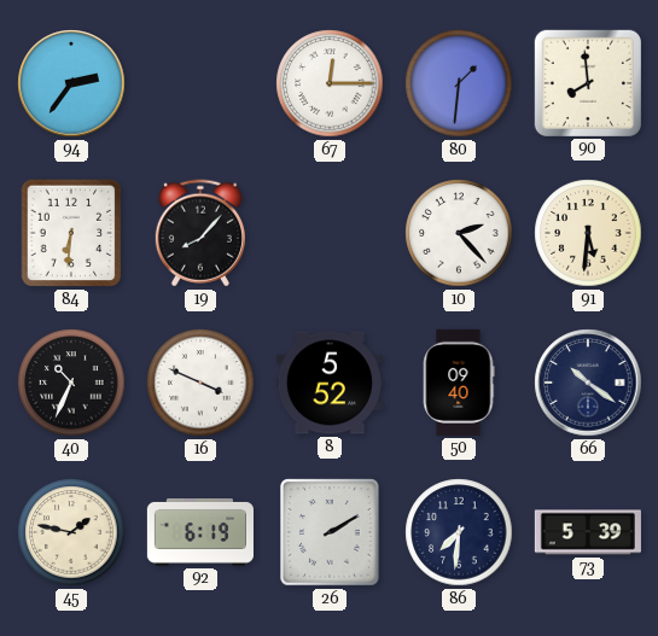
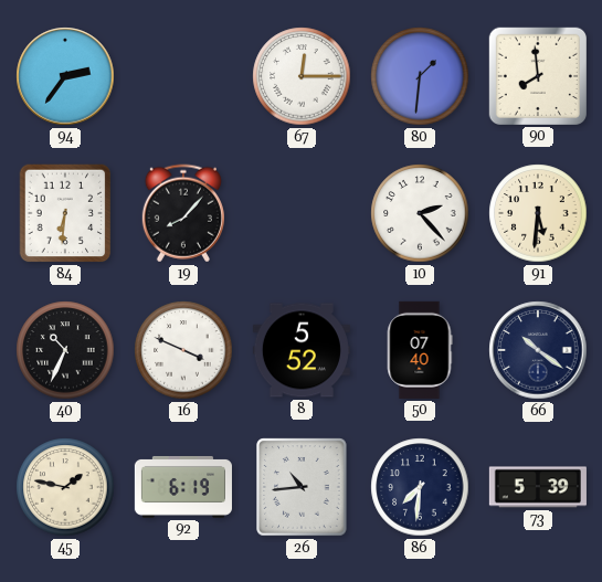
50: 09:40 -> 07:40 (420, 350)
26: 2:10 -> 10:44 (302, 487)
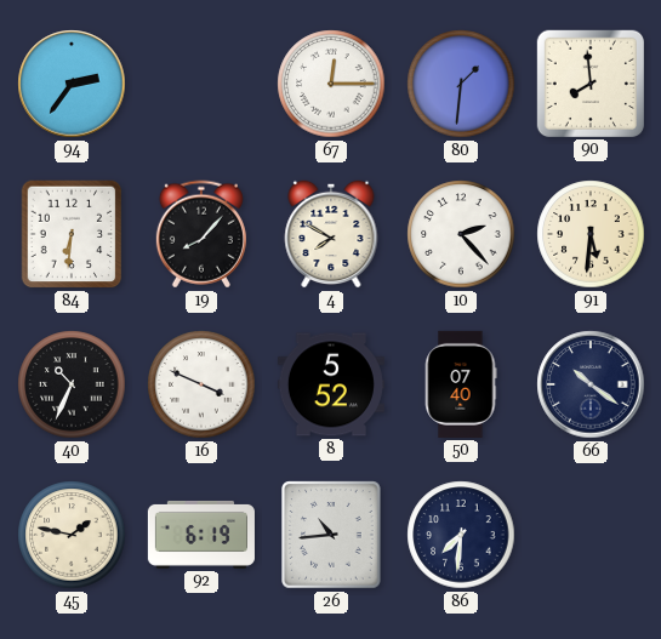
4: none -> 7:50 (331, 234)
73: 5:39 -> none (538, 487)
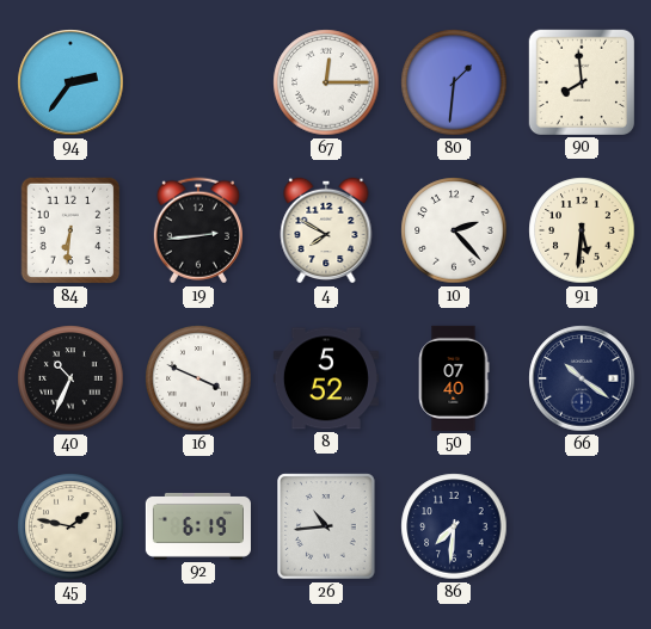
19: 8:07 -> 2:44 (198, 230)
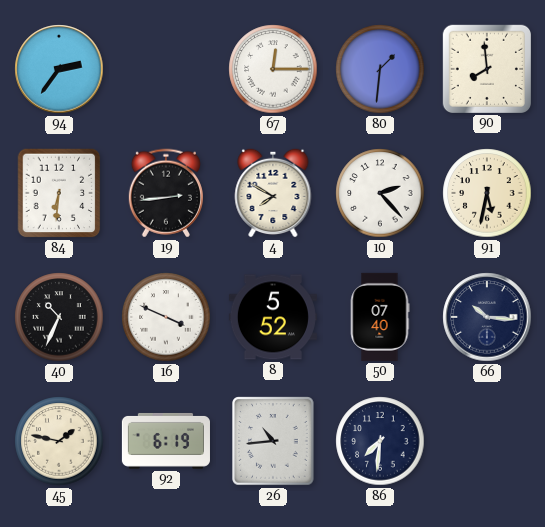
91: 5:31 -> 5:32 (487, 193)
66: 10:21 -> 10:16 (487, 317)
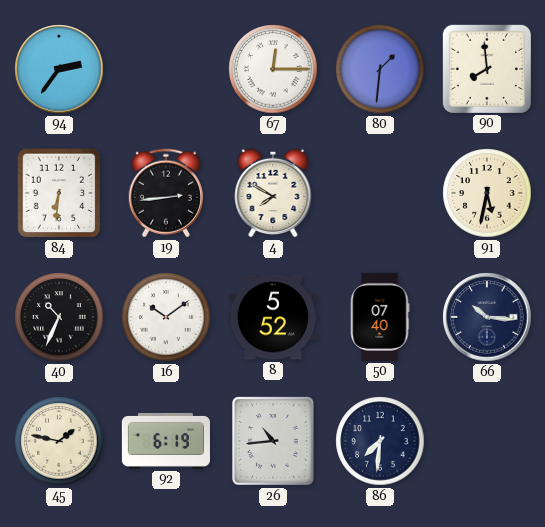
10: 2:23 -> none (380, 193)
16: 3:49 -> 10:09 (166, 317)
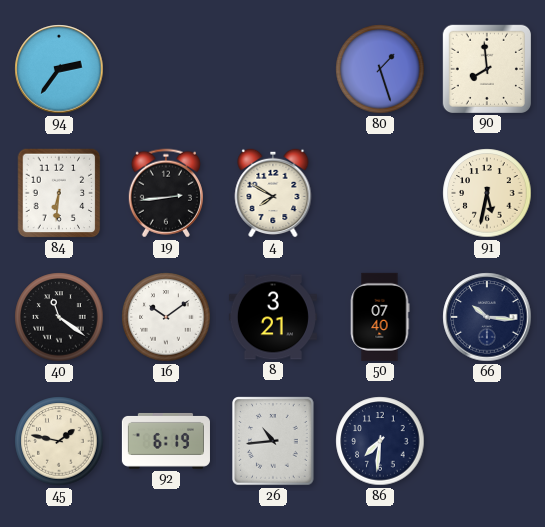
67: 12:15 -> none (273, 69)
80: 1:31 -> 1:27 (380, 69)
40: 10:34 -> 11:21 (59, 317)
8: 5:52 -> 3:21 (273, 317)
